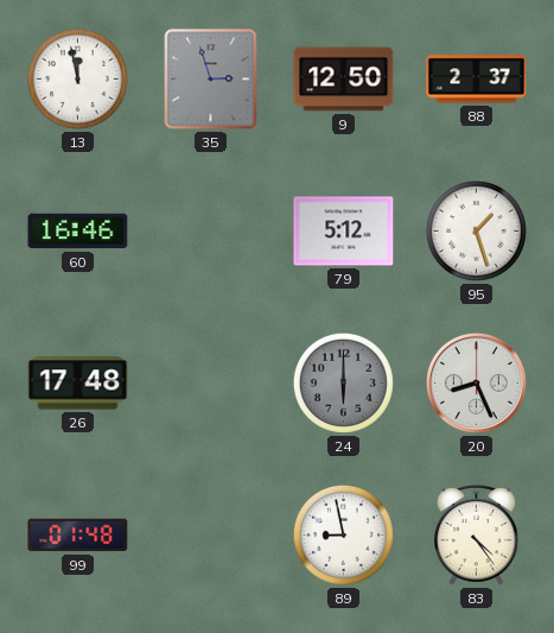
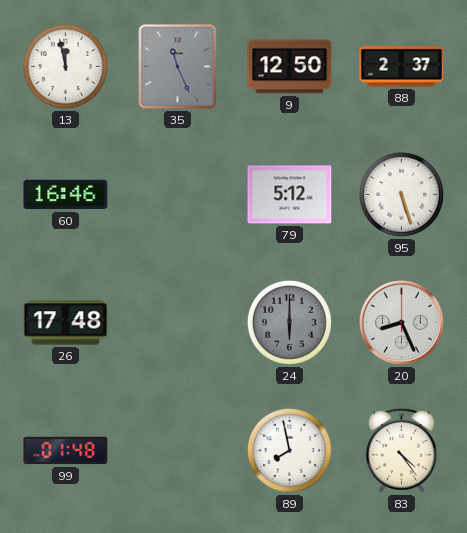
35: 2:57 -> 11:26 (178, 67)
95: 1:27 -> 5:27 (401, 194)
89: 8:58 -> 7:58 (289, 450)
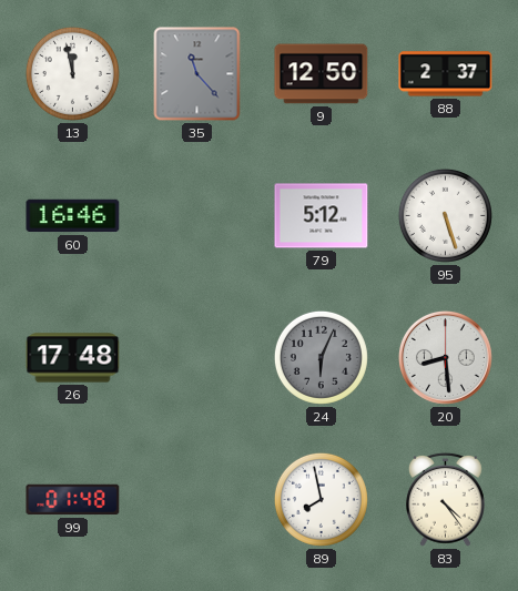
35: 11:26 -> 11:23 (197, 74)
24: 6:00 -> 6:04 (321, 357)
20: 8:26 -> 8:29 (445, 357)
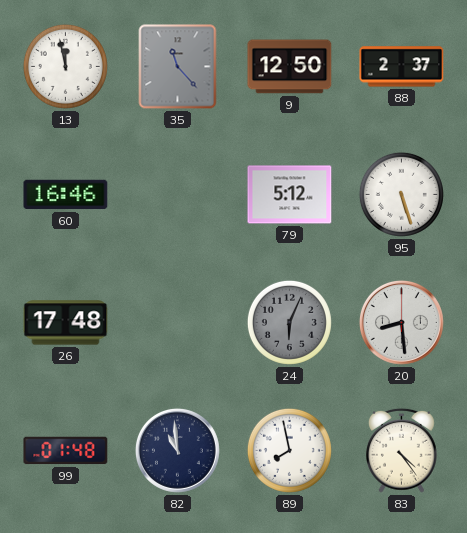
82: none -> 10:59 (177, 450)
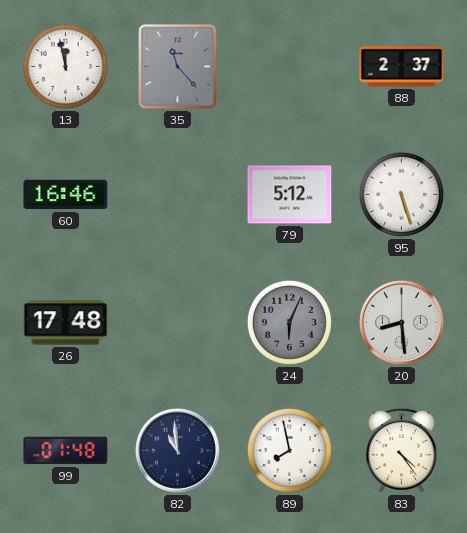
9: 12:50 -> none (290, 67)
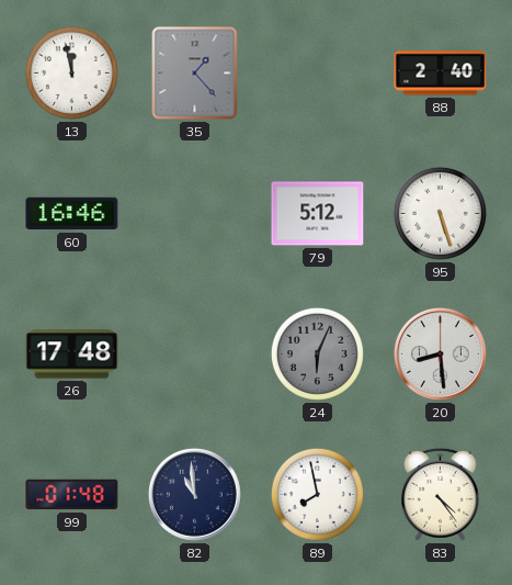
35: 11:23 -> 1:23 (195, 74)
88: 2:37 -> 2:40 (441, 74)
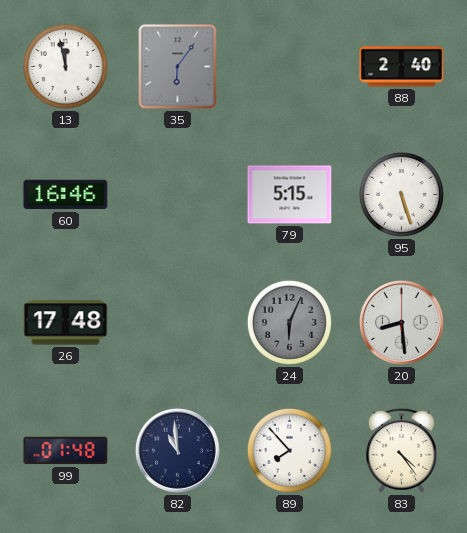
35: 1:23 -> 6:06 (178, 67)
79: 5:12 -> 5:15 (290, 195)
89: 7:58 -> 7:53 (289, 450)
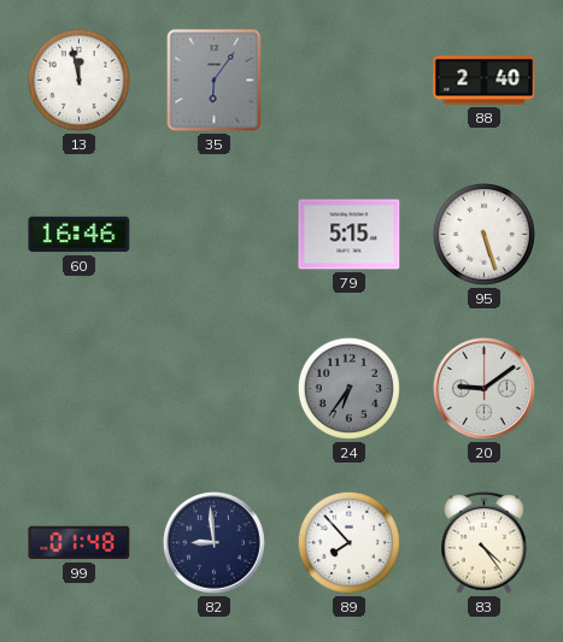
26: 17:48 -> none (66, 323)
24: 6:04 -> 6:36 (348, 388)
20: 8:29 -> 9:09 (483, 388)
82: 10:59 -> 8:59 (213, 542)
